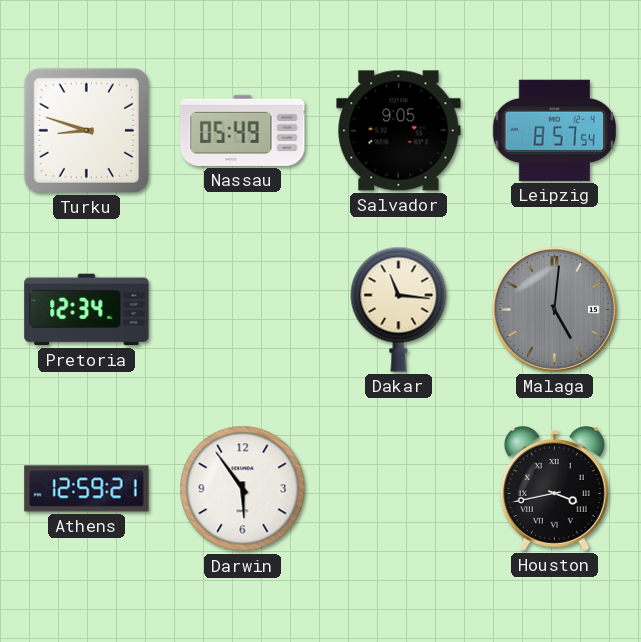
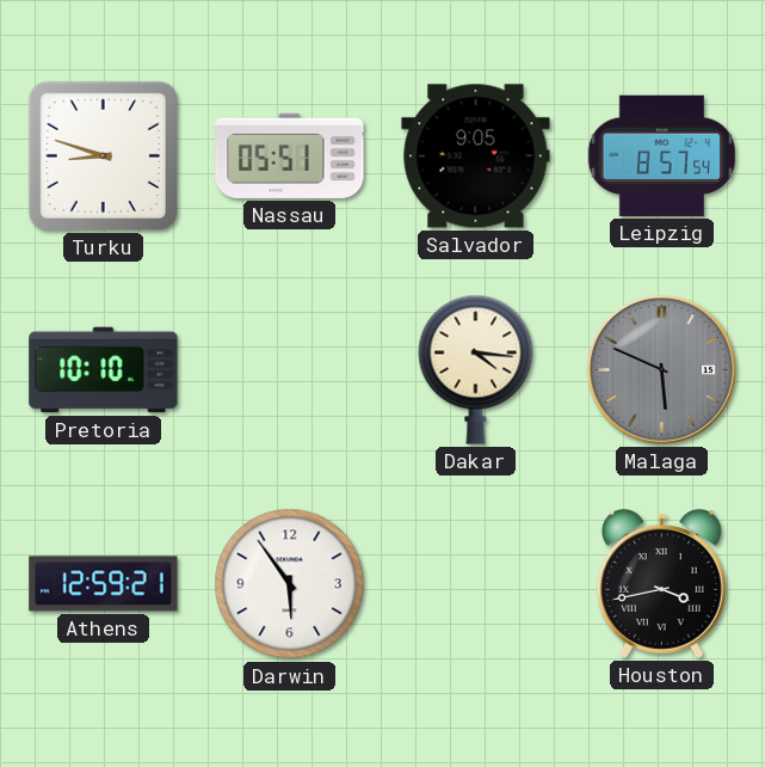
Nassau: 05:49 -> 05:51 (290, 155)
Pretoria: 12:34 -> 10:10 (104, 370)
Dakar: 11:16 -> 4:16 (476, 369)
Malaga: 5:01 -> 5:49 (661, 369)
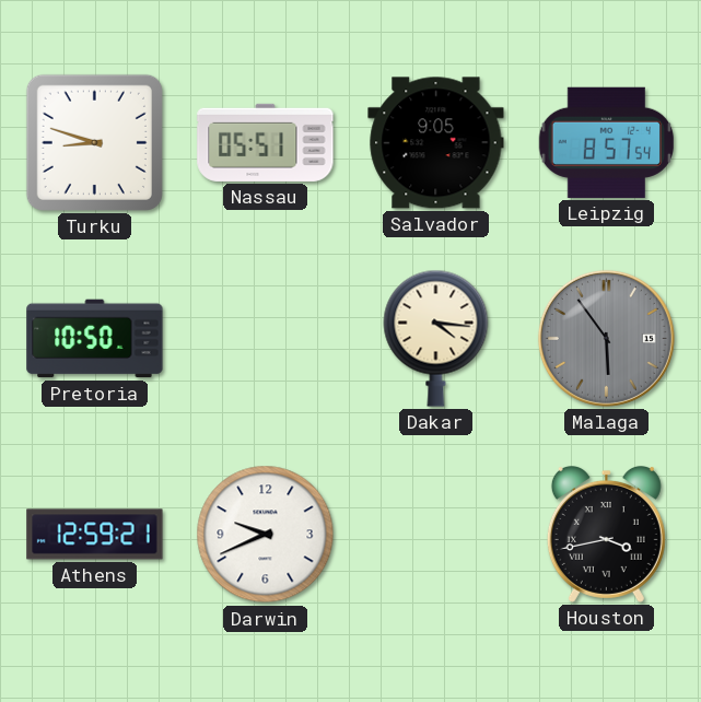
Pretoria: 10:10 -> 10:50 (95, 339)
Malaga: 5:49 -> 5:54 (606, 338)
Darwin: 5:54 -> 9:41 (266, 535)
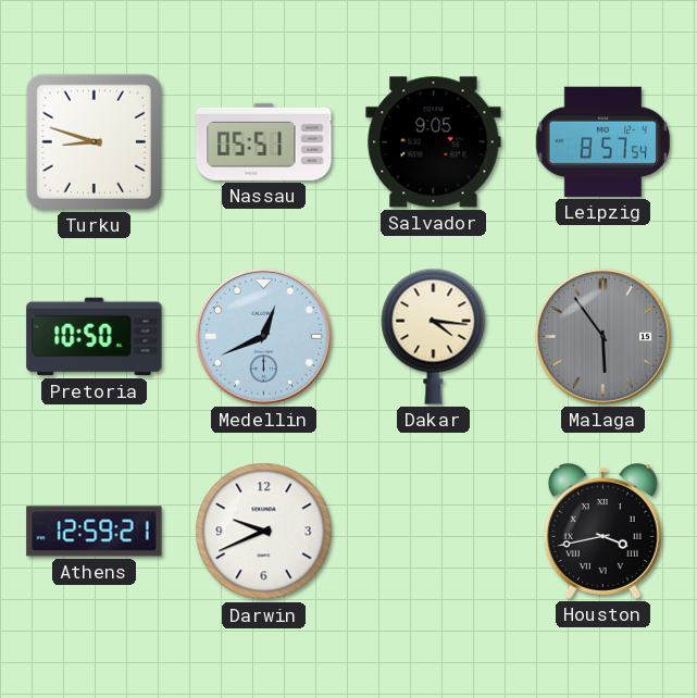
Medellin: none -> 12:41 (263, 336)
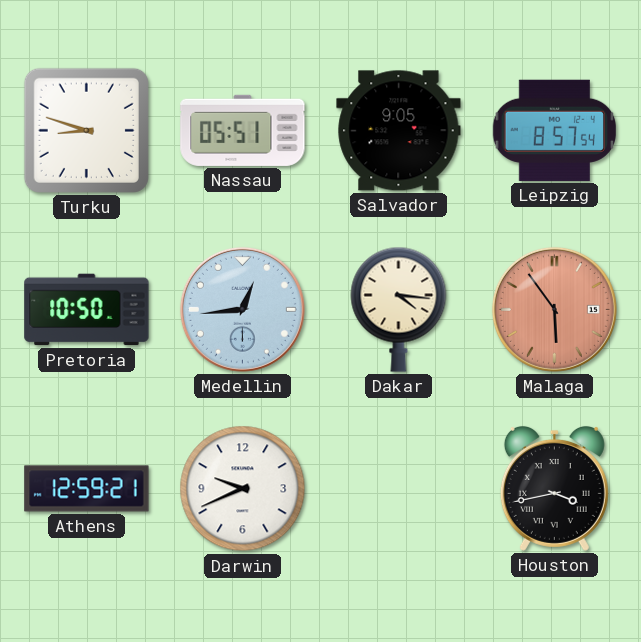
Medellin: 12:41 -> 12:44 (242, 309)
Malaga dial: grey -> salmon (554, 309)
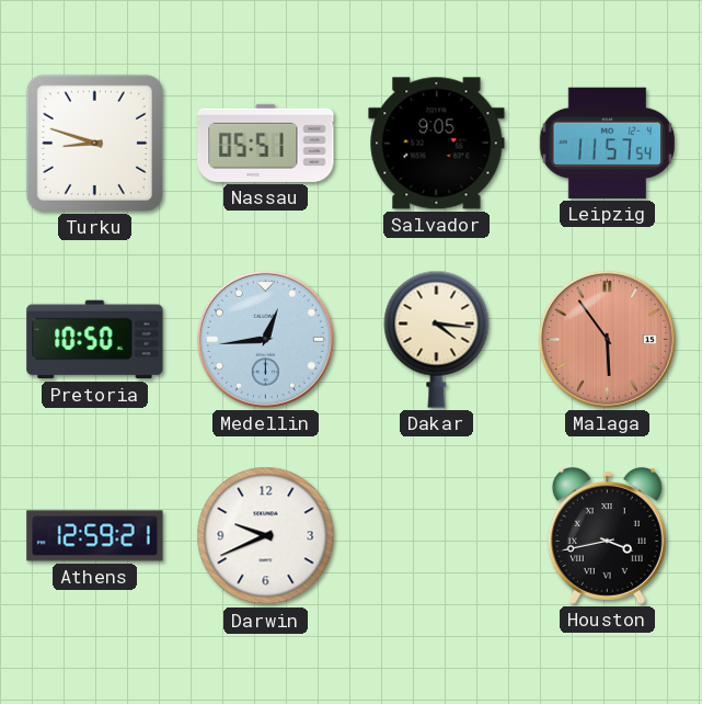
Leipzig: 8:57 -> 11:57 (607, 143)
